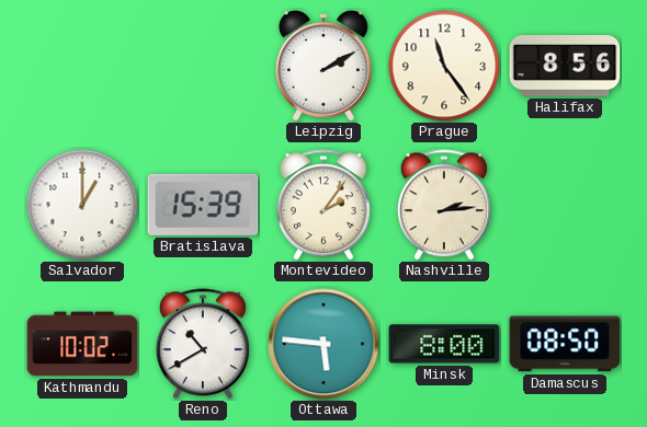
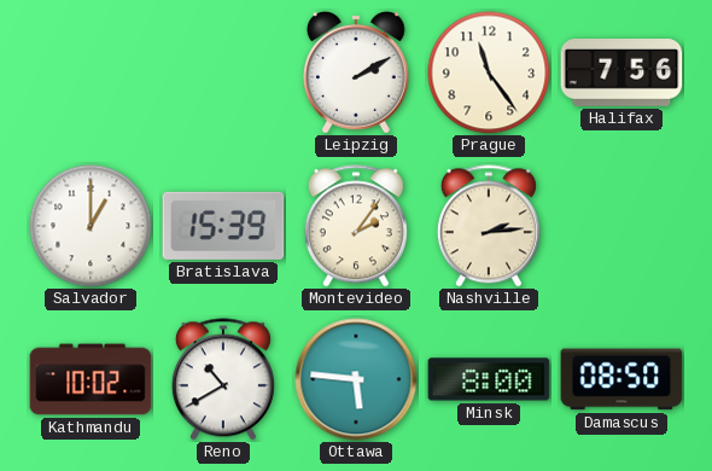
Halifax: 8:56 -> 7:56 (621, 74)
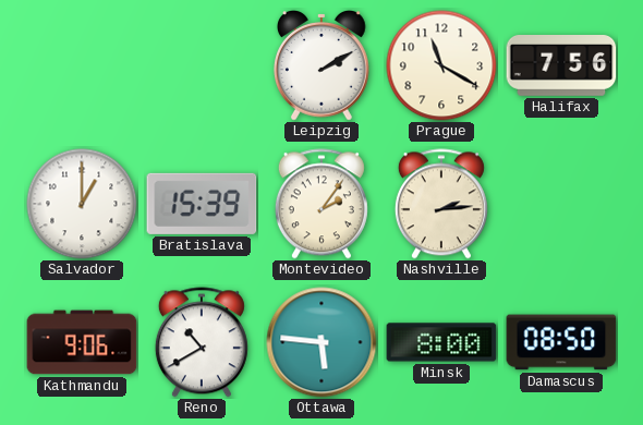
Prague: 11:24 -> 11:20 (441, 65)
Kathmandu: 10:02 -> 9:06 (82, 342)
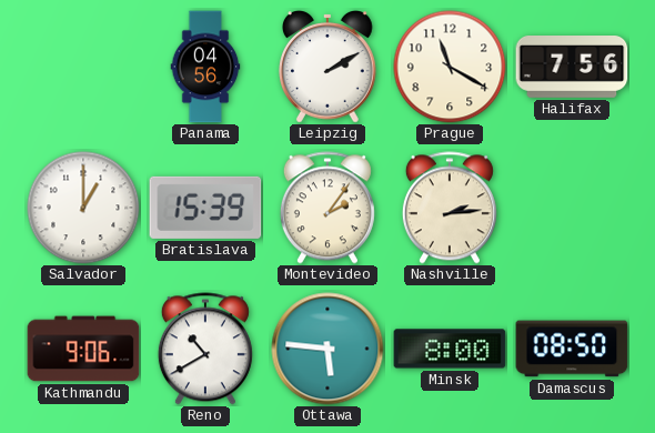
Panama: none -> 04:56 (205, 67)
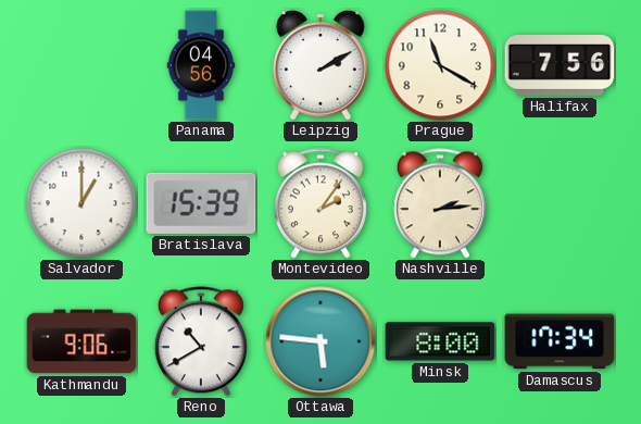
Damascus: 08:50 -> 17:34 (560, 341)
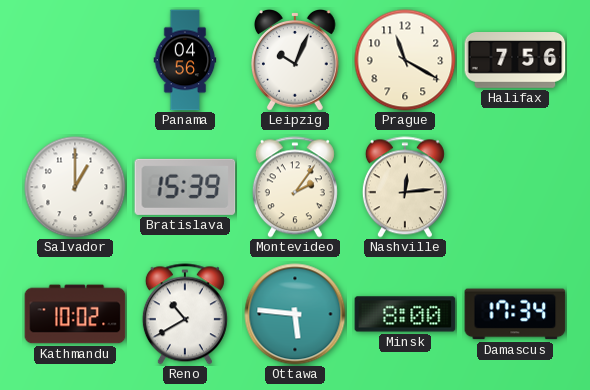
Leipzig: 2:10 -> 10:04 (296, 60)
Nashville: 2:14 -> 12:14 (405, 187)
Kathmandu: 9:06 -> 10:02 (75, 314)
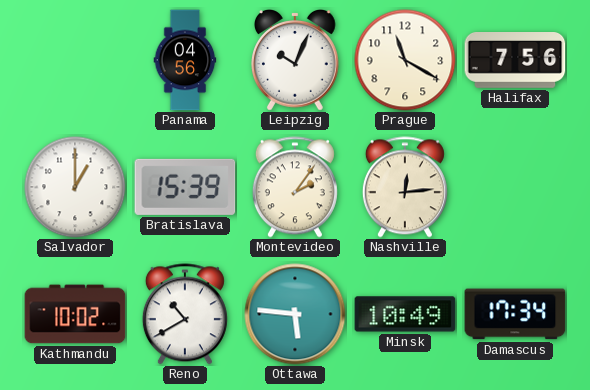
Minsk: 8:00 -> 10:49 (405, 314)
